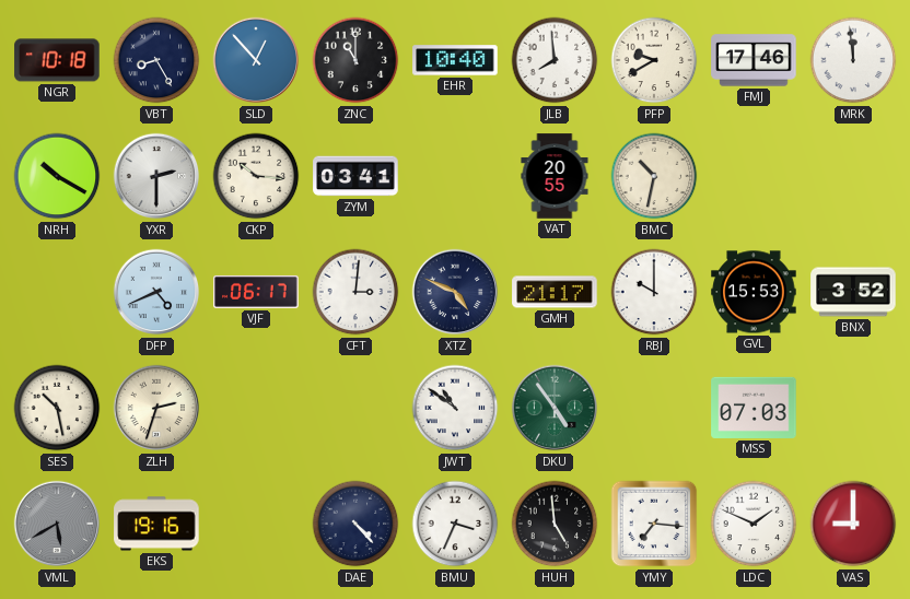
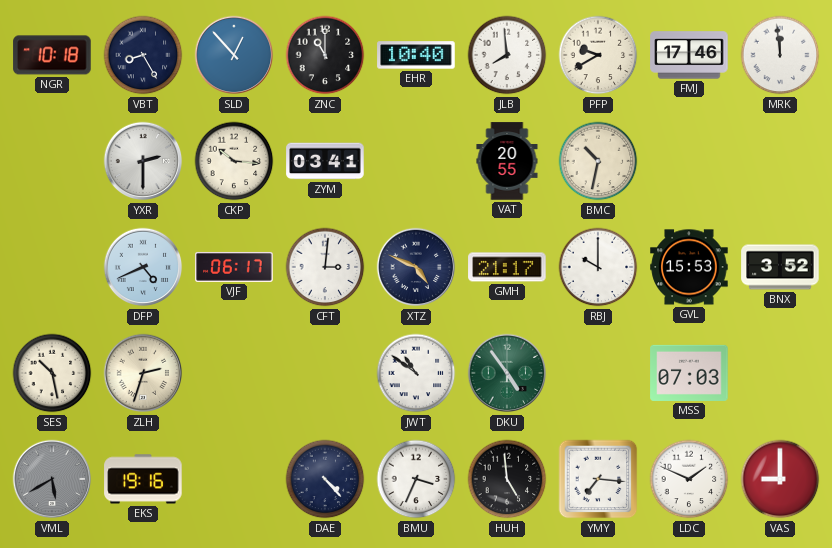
NRH: 10:20 -> none (57, 176)
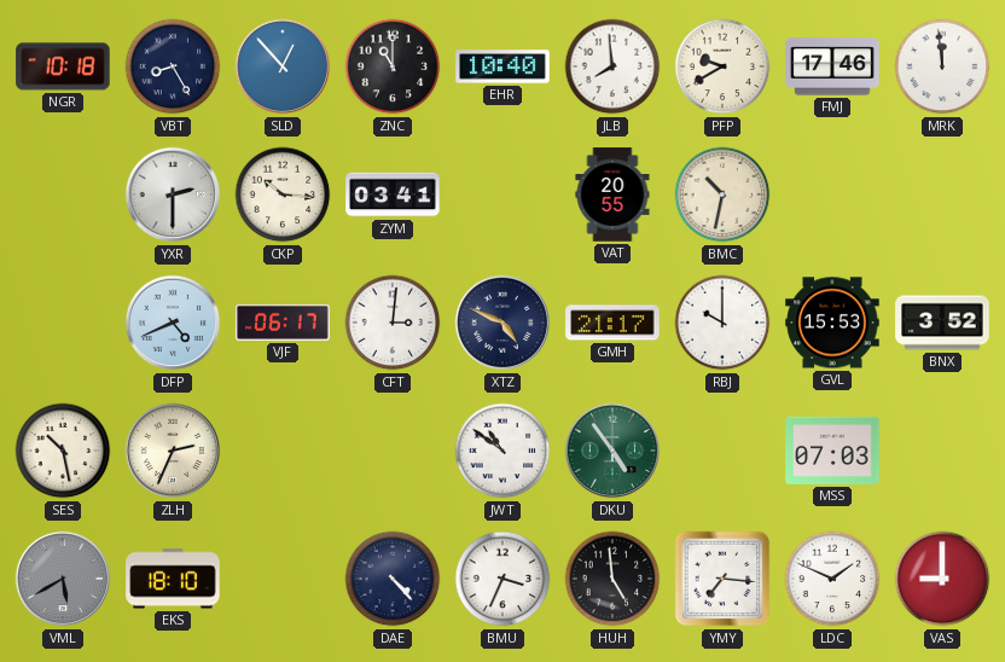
ZLH: 2:33 -> 2:34 (173, 451)
EKS: 19:16 -> 18:10 (173, 579)
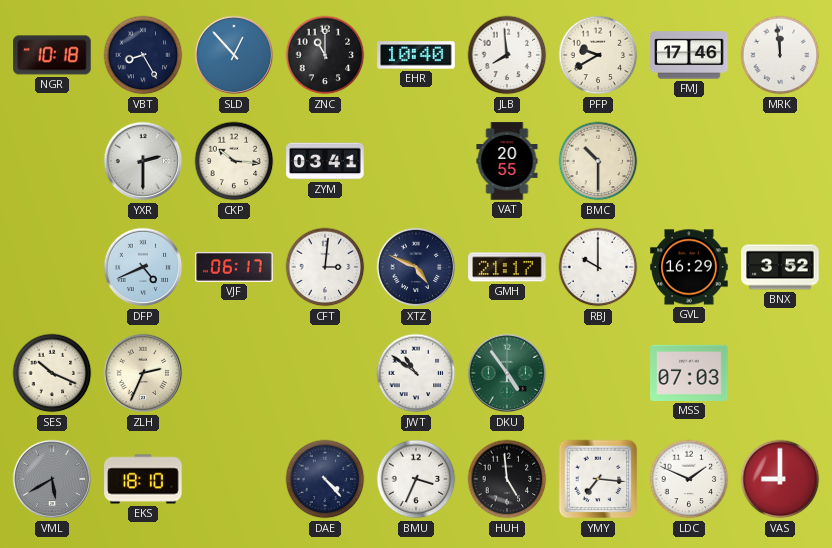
BMC: 10:32 -> 10:30 (598, 161)
GVL: 15:53 -> 16:29 (689, 267)
SES: 10:28 -> 10:19 (52, 373)
